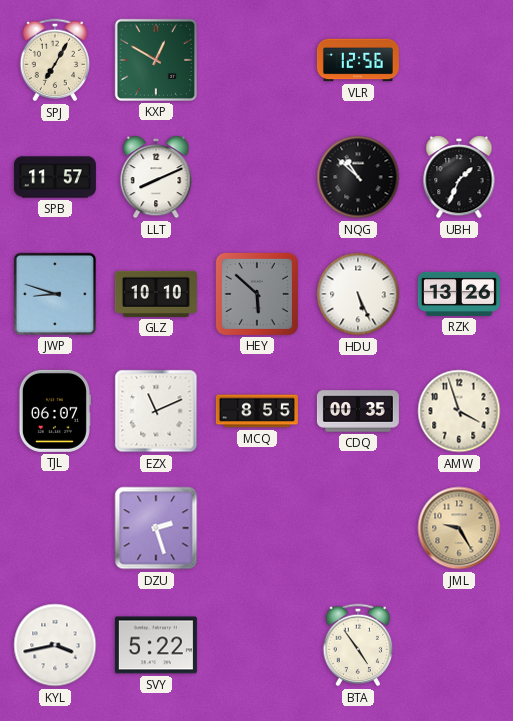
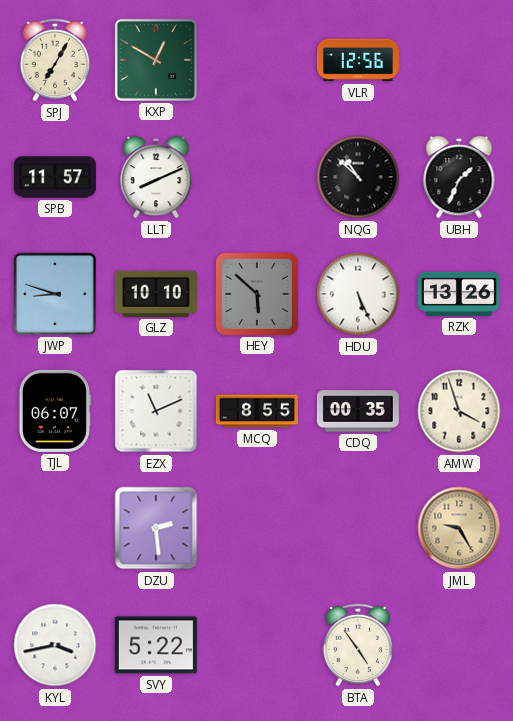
DZU: 2:27 -> 2:29 (156, 528)
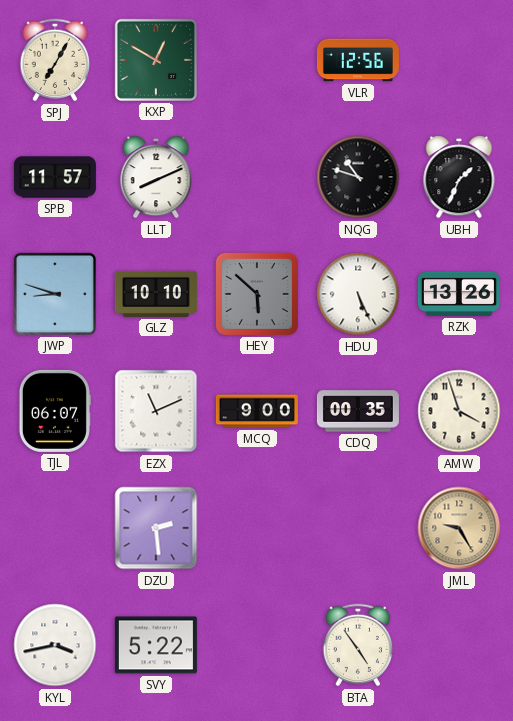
NQG: 10:52 -> 10:48 (358, 177)
MCQ: 8:55 -> 9:00 (257, 411)
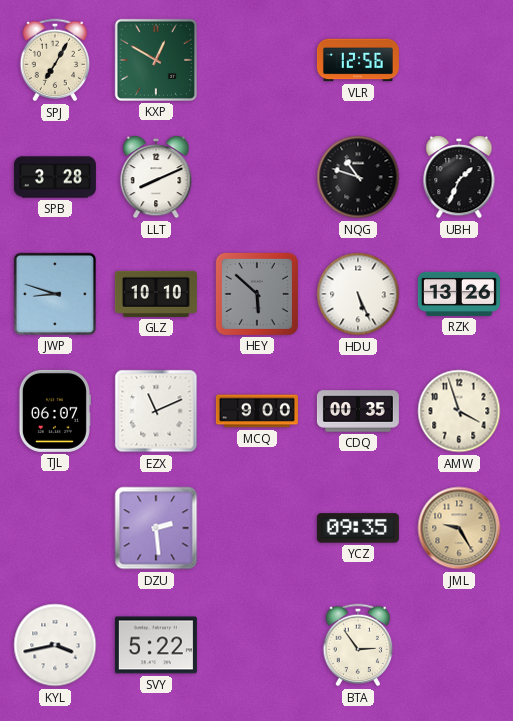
SPB: 11:57 -> 3:28 (55, 177)
YCZ: none -> 09:35 (358, 528)
BTA: 4:54 -> 2:54 (358, 645)
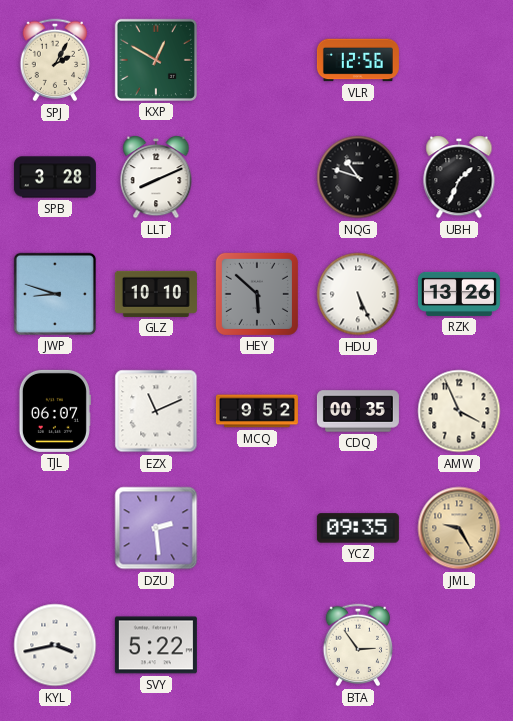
SPJ: 7:05 -> 2:05 (55, 60)
MCQ: 9:00 -> 9:52 (257, 411)
AMW: 3:57 -> 3:56 (459, 411)
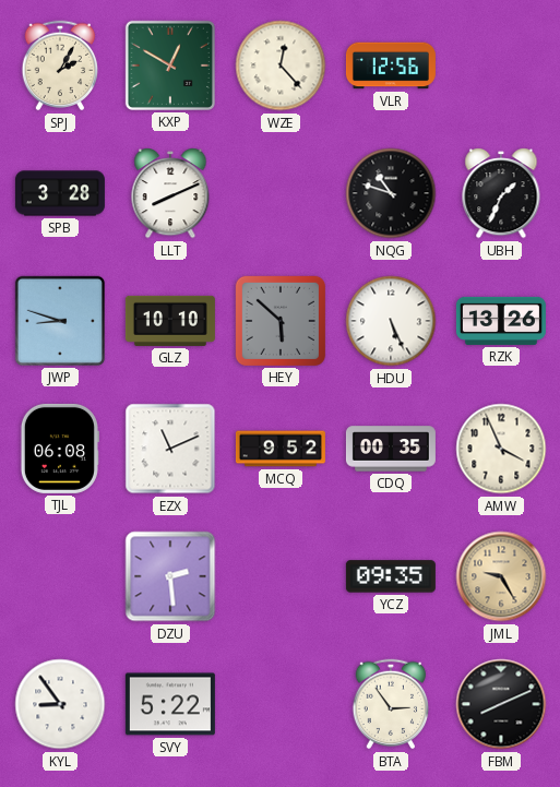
WZE: none -> 12:23 (281, 65)
TJL: 06:07 -> 06:08 (59, 449)
KYL: 3:43 -> 8:54 (60, 704)
FBM: none -> 8:11 (501, 704)
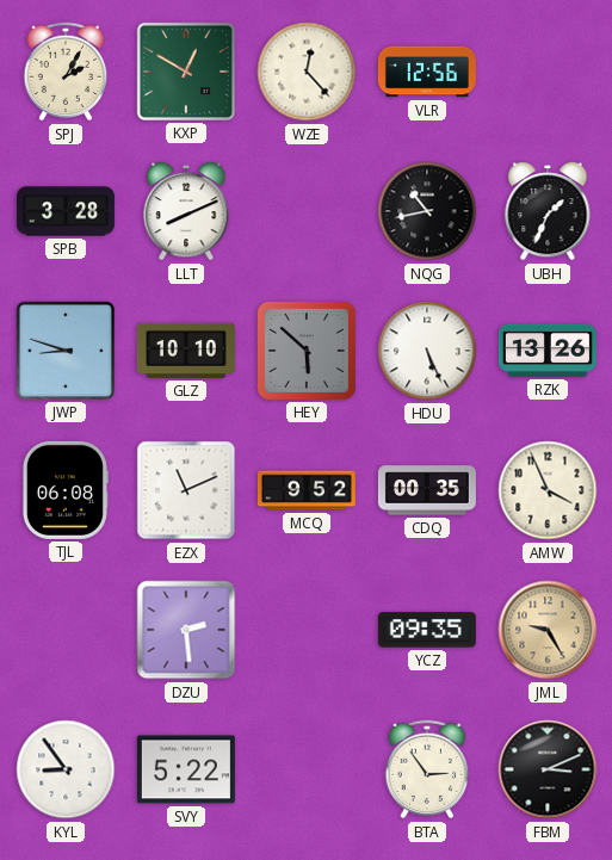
NQG: 10:48 -> 10:43 (427, 211)
FBM: 8:11 -> 3:11 (548, 769)
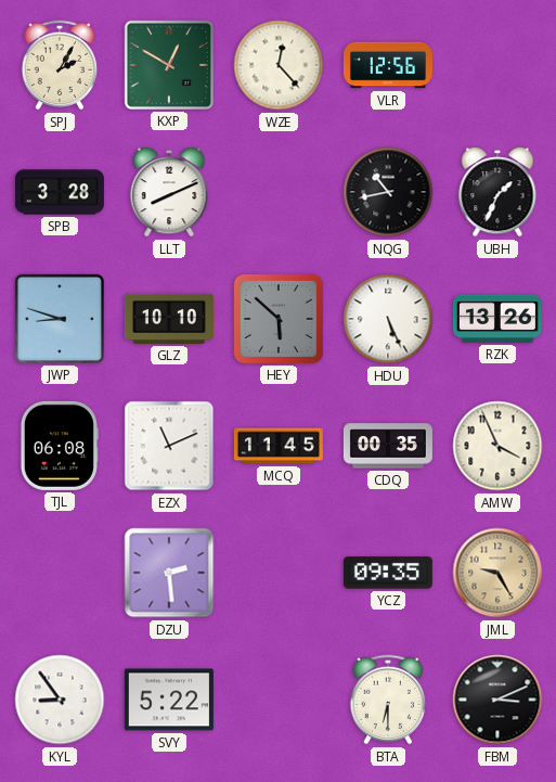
MCQ: 9:52 -> 11:45 (279, 446)
BTA: 2:54 -> 6:30 (388, 700)
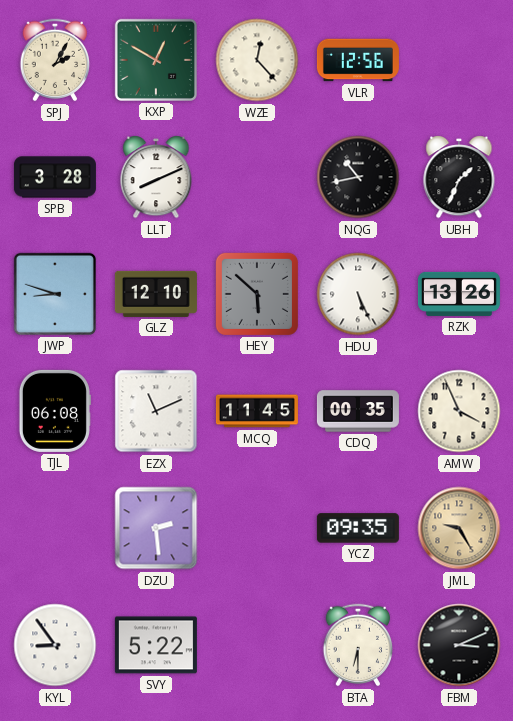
GLZ: 10:10 -> 12:10 (156, 294)
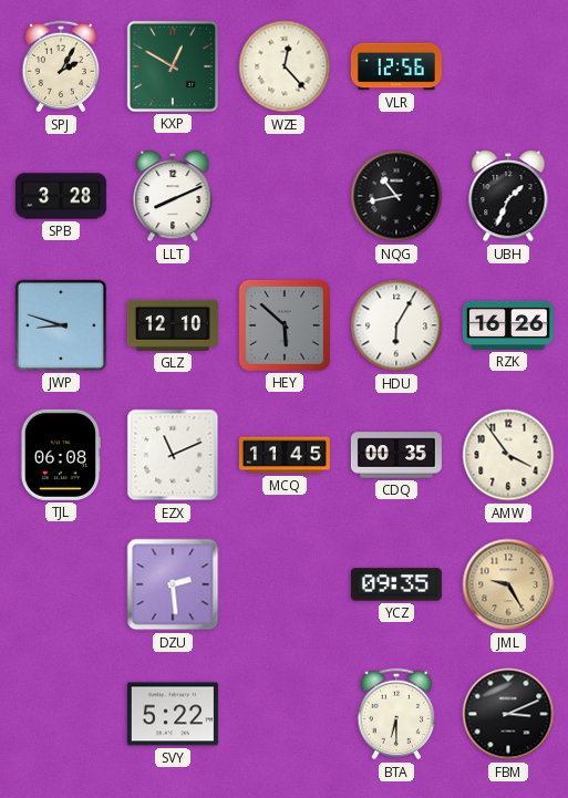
HDU: 5:26 -> 6:05 (396, 325)
RZK: 13:26 -> 16:26 (508, 325)
AMW: 3:56 -> 3:54 (508, 455)
KYL: 8:54 -> none (55, 645)
